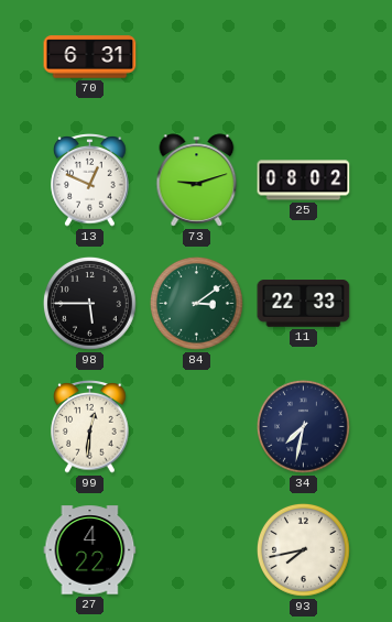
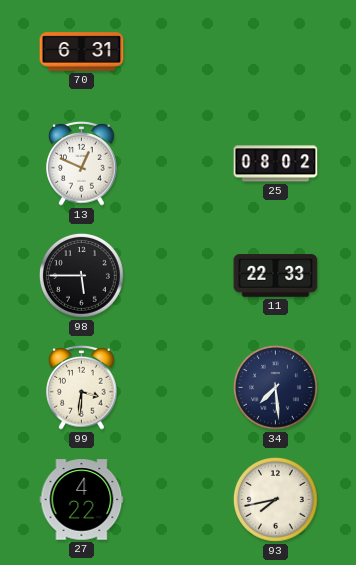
73: 9:12 -> none (197, 181)
84: 3:09 -> none (197, 304)
99: 12:31 -> 3:31 (82, 388)
34: 7:32 -> 7:29 (276, 388)
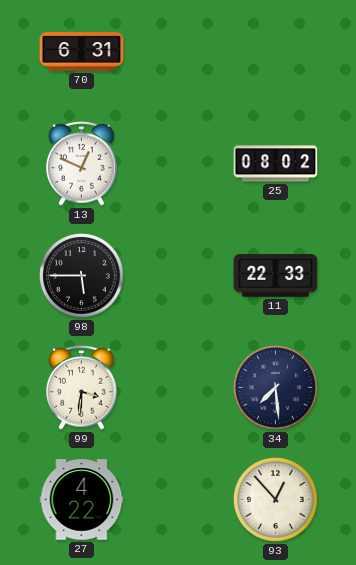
93: 7:43 -> 12:53 (276, 500)
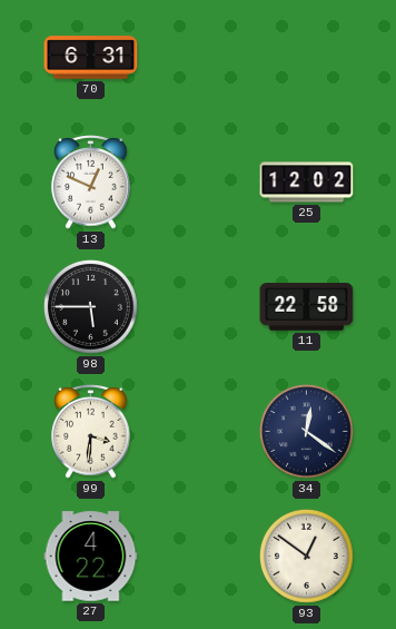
25: 08:02 -> 12:02 (307, 183)
11: 22:33 -> 22:58 (307, 307)
34: 7:29 -> 12:21 (307, 432)
93: 12:53 -> 12:51 (307, 557)
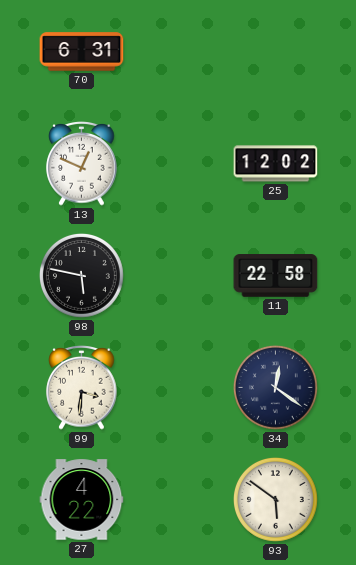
98: 5:45 -> 5:47 (82, 276)
93: 12:51 -> 5:51 (276, 500)
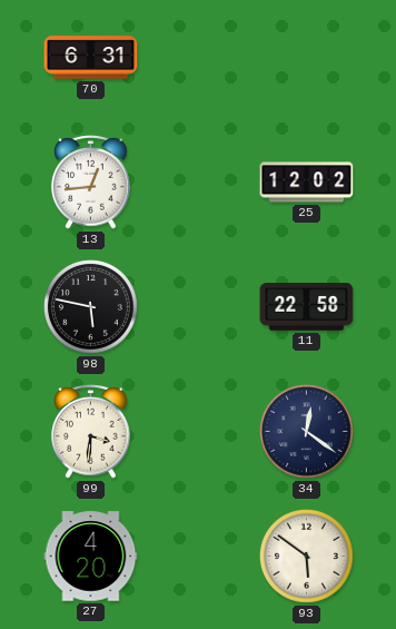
13: 12:49 -> 12:44 (91, 183)
27: 4:22 -> 4:20 (91, 557)
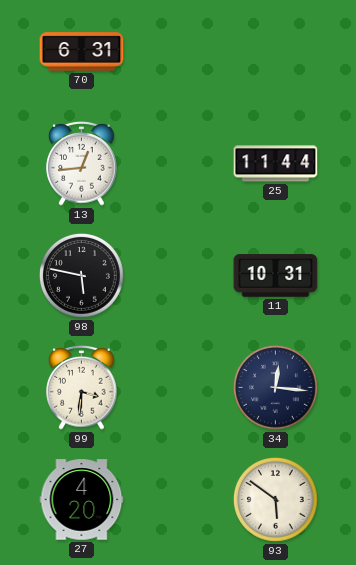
25: 12:02 -> 11:44 (276, 164)
11: 22:58 -> 10:31 (276, 276)
34: 12:21 -> 12:16 (276, 388)
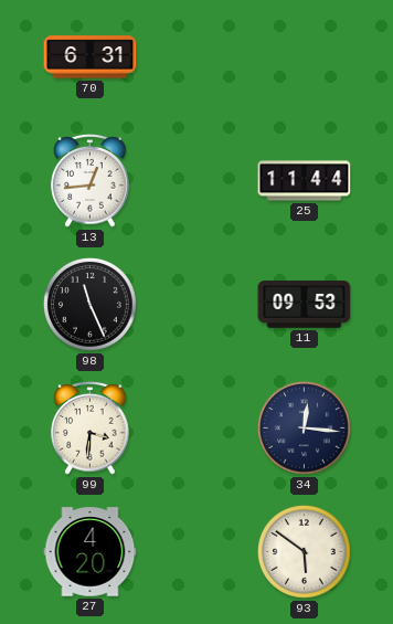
98: 5:47 -> 11:26 (91, 305)
11: 10:31 -> 09:53 (305, 305)
